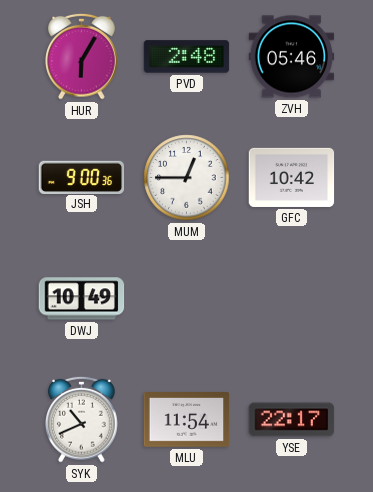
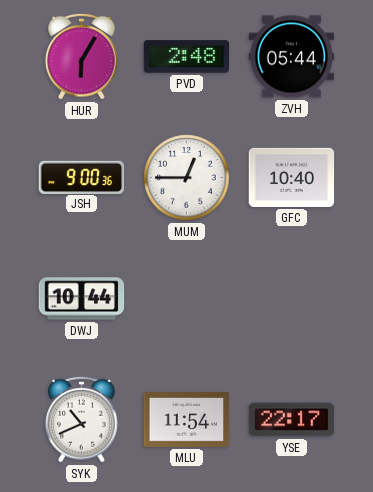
ZVH: 05:46 -> 05:44 (292, 57)
GFC: 10:42 -> 10:40 (292, 177)
DWJ: 10:49 -> 10:44 (82, 299)
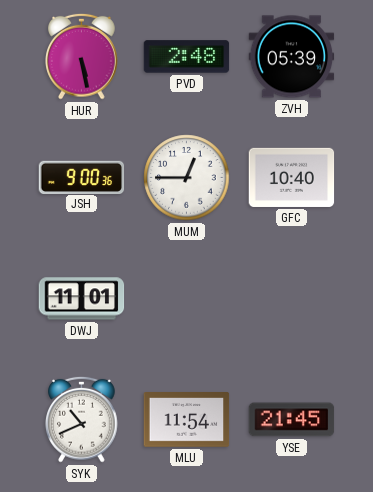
HUR: 6:05 -> 5:28 (82, 56)
ZVH: 05:44 -> 05:39 (292, 57)
DWJ: 10:44 -> 11:01 (82, 299)
YSE: 22:17 -> 21:45 (292, 420)
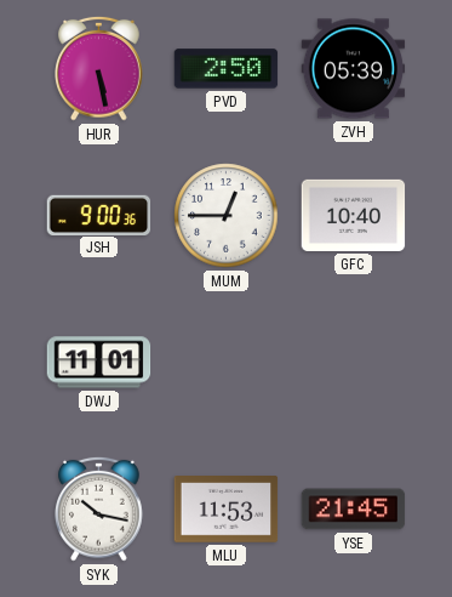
PVD: 2:48 -> 2:50 (227, 69)
SYK: 10:41 -> 10:17 (99, 508)
MLU: 11:54 -> 11:53 (227, 510)
